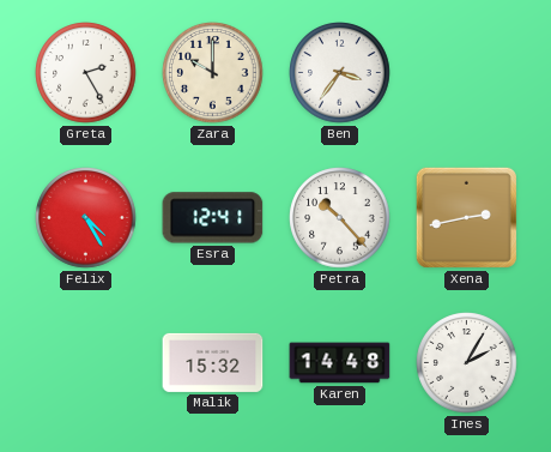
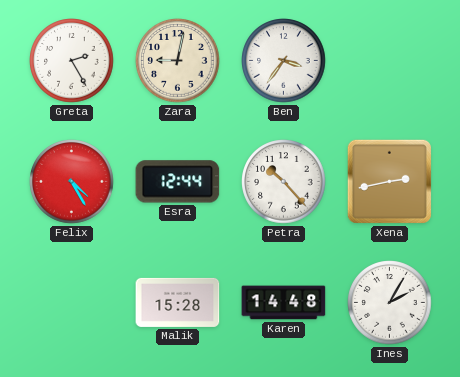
Zara: 10:00 -> 9:02 (178, 61)
Esra: 12:41 -> 12:44 (178, 182)
Malik: 15:32 -> 15:28 (178, 302)
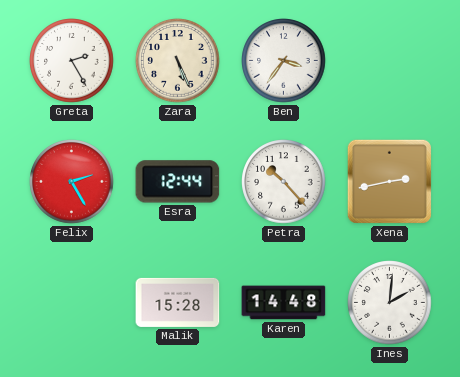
Zara: 9:02 -> 5:26 (178, 61)
Felix: 4:25 -> 2:25 (72, 182)
Ines: 2:05 -> 2:01 (390, 303)
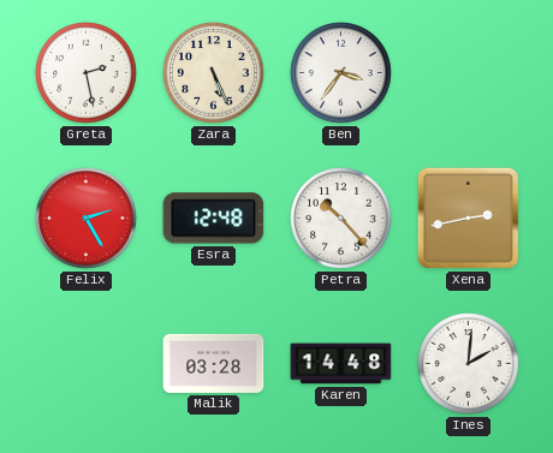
Greta: 2:25 -> 2:28 (87, 73)
Esra: 12:44 -> 12:48 (214, 219)
Malik: 15:28 -> 03:28 (214, 363)
